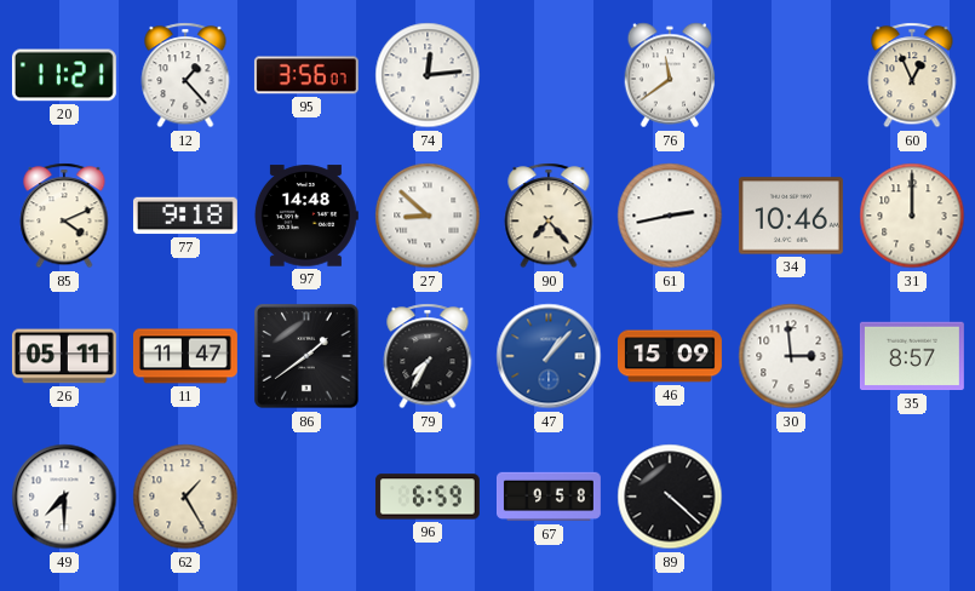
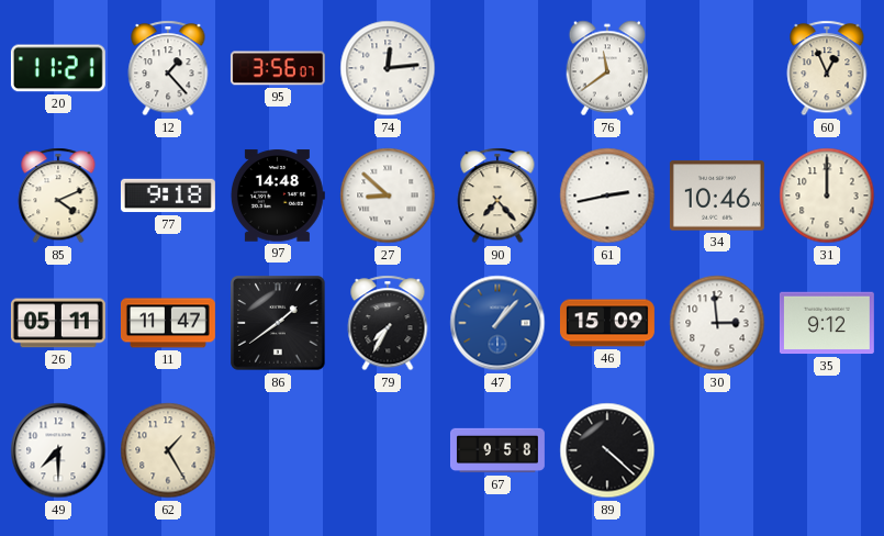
35: 8:57 -> 9:12 (827, 323)
96: 6:59 -> none (428, 497)
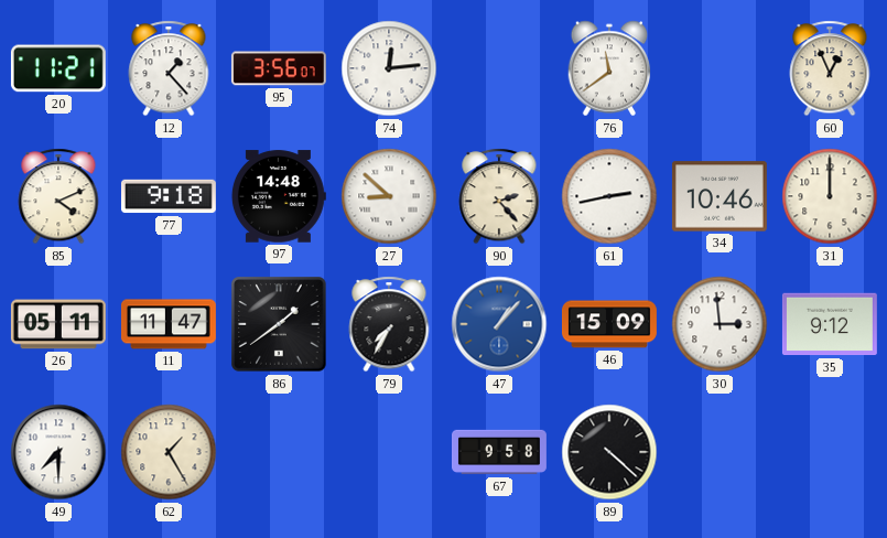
90: 7:23 -> 2:23 (499, 196)
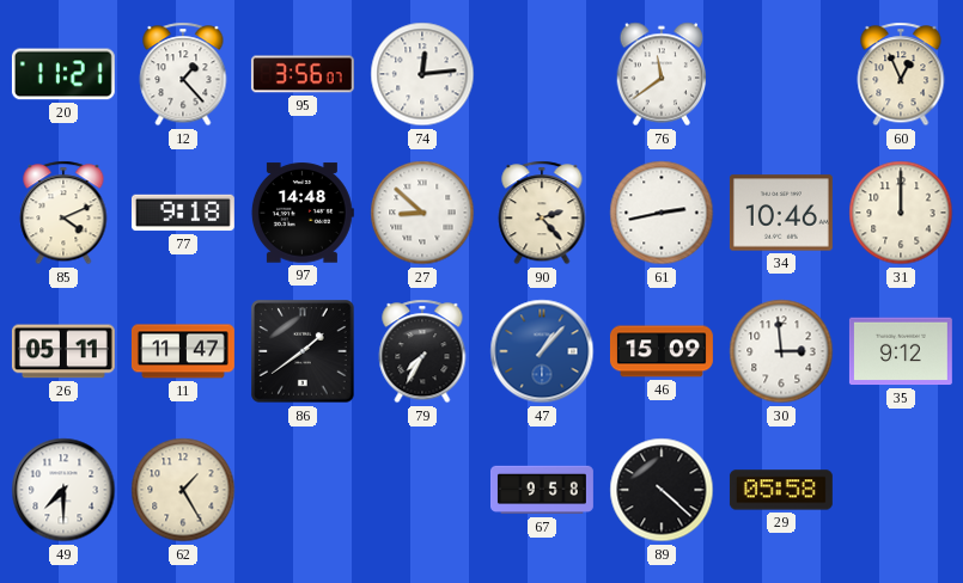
29: none -> 05:58 (781, 490)
